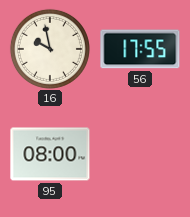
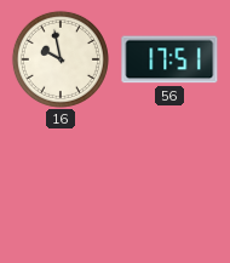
56: 17:55 -> 17:51 (169, 59)
95: 08:00 -> none (50, 154)
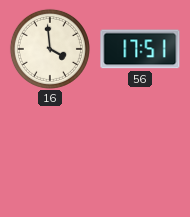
16: 9:58 -> 3:59 (50, 49)
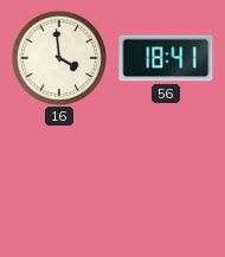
56: 17:51 -> 18:41 (166, 58)
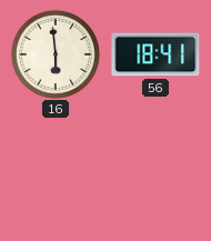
16: 3:59 -> 5:59 (56, 54)
